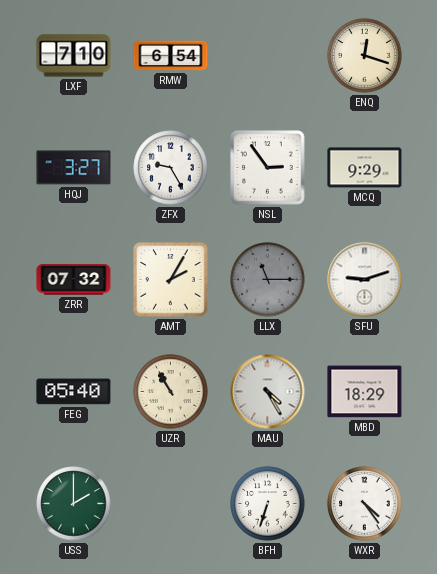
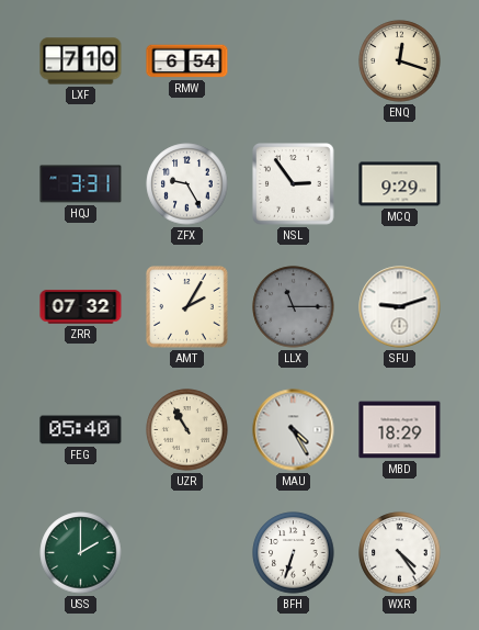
HQJ: 3:27 -> 3:31 (81, 184)
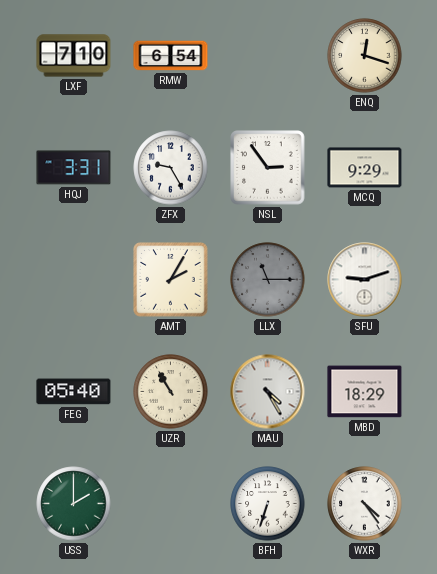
ZRR: 07:32 -> none (81, 307)
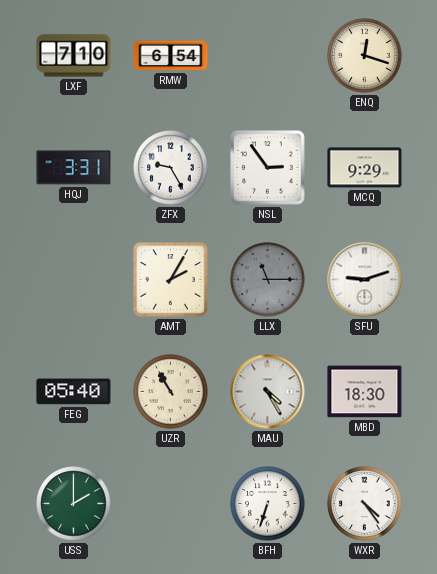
MBD: 18:29 -> 18:30 (365, 392)
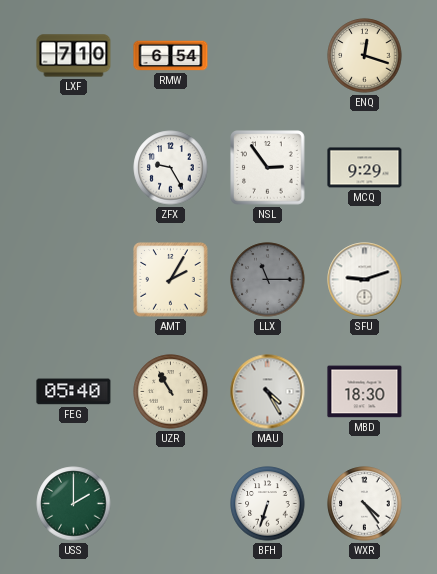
HQJ: 3:31 -> none (74, 168)
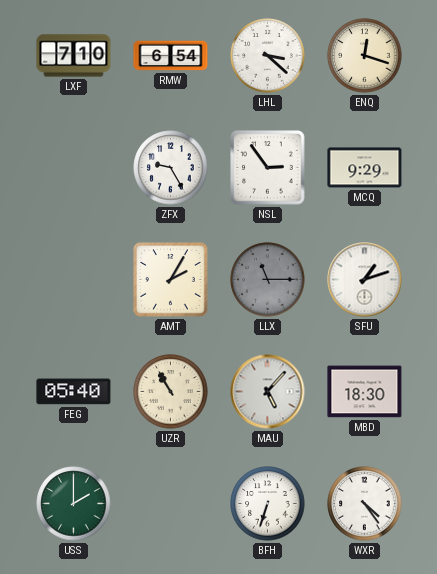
LHL: none -> 3:22 (268, 56)
SFU: 9:12 -> 1:12 (365, 280)
MAU: 4:25 -> 5:07 (268, 392)
